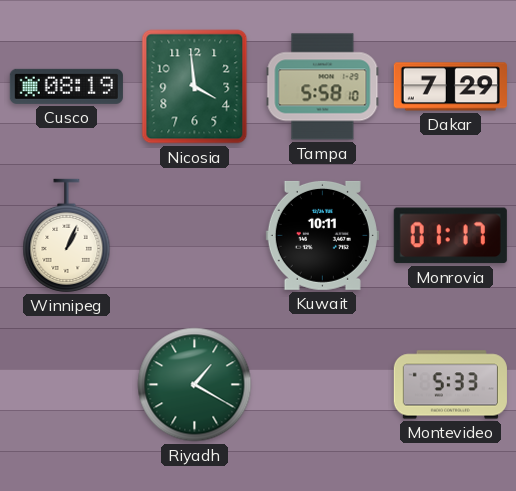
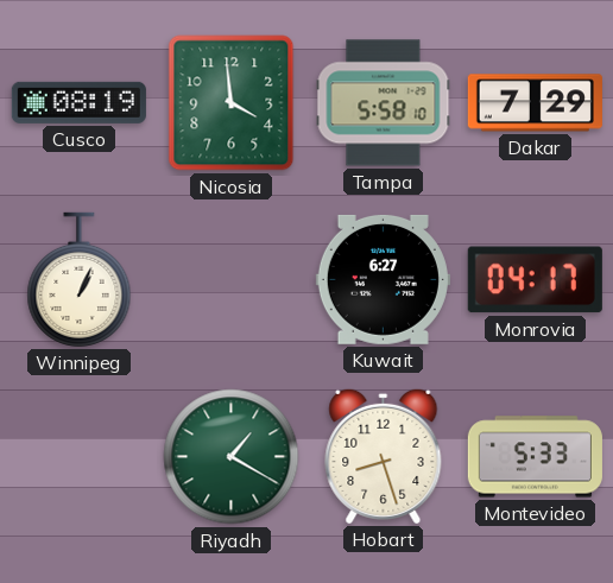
Kuwait: 10:11 -> 6:27 (383, 279)
Monrovia: 01:17 -> 04:17 (535, 280)
Hobart: none -> 8:27 (384, 456)
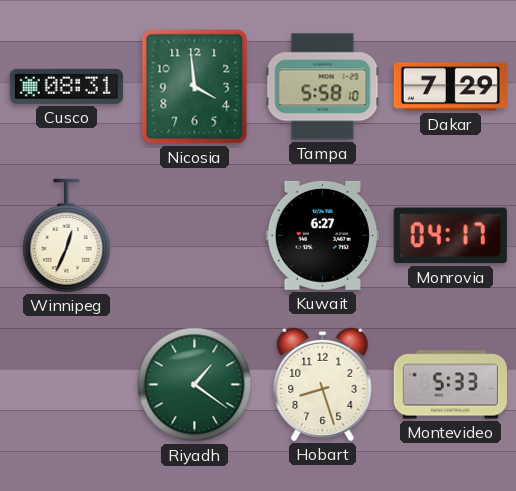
Cusco: 08:19 -> 08:31 (66, 86)
Winnipeg: 1:04 -> 12:34 (67, 235)
Riyadh: 1:20 -> 1:21 (195, 385)
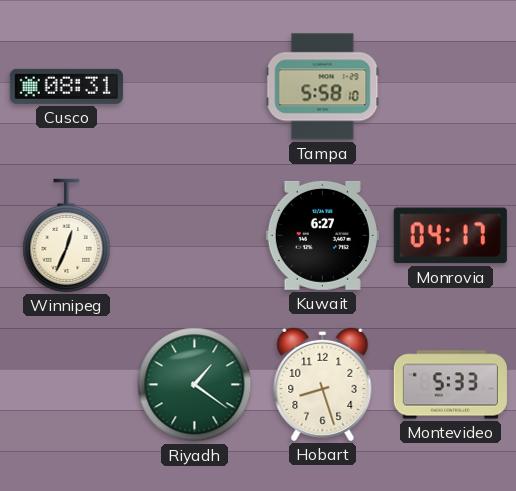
Nicosia: 3:59 -> none (195, 87)
Dakar: 7:29 -> none (450, 87)
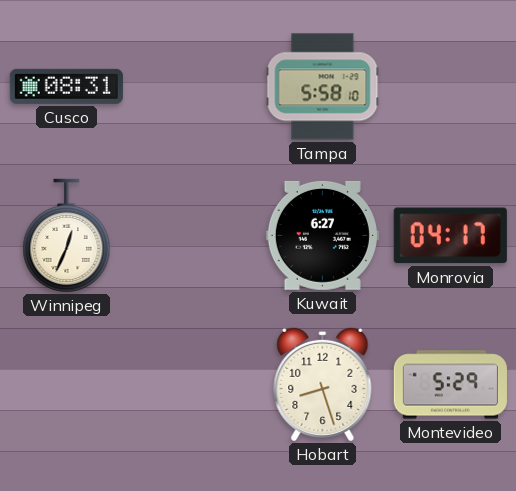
Riyadh: 1:21 -> none (195, 385)
Montevideo: 5:33 -> 5:29 (450, 385)
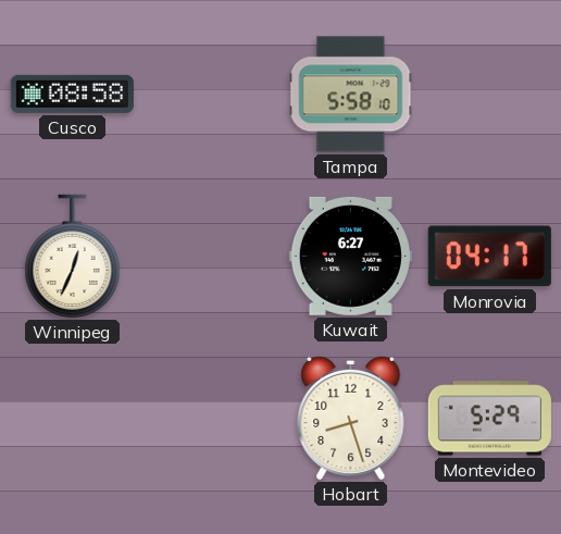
Cusco: 08:31 -> 08:58 (72, 94)
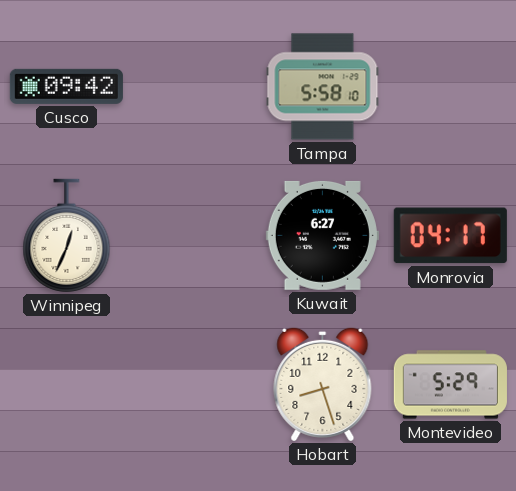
Cusco: 08:58 -> 09:42 (66, 86)
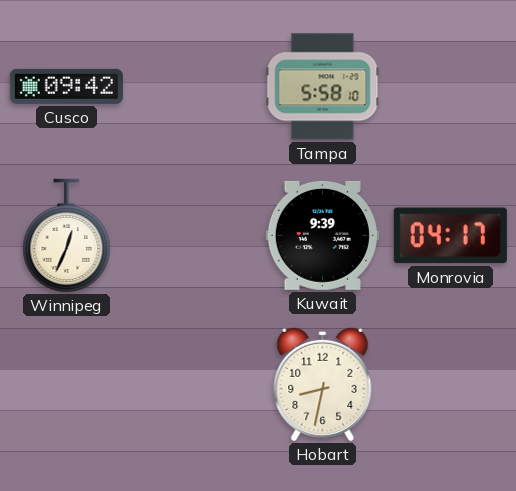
Kuwait: 6:27 -> 9:39 (322, 235)
Hobart: 8:27 -> 8:32 (323, 384)
Montevideo: 5:29 -> none (450, 385)
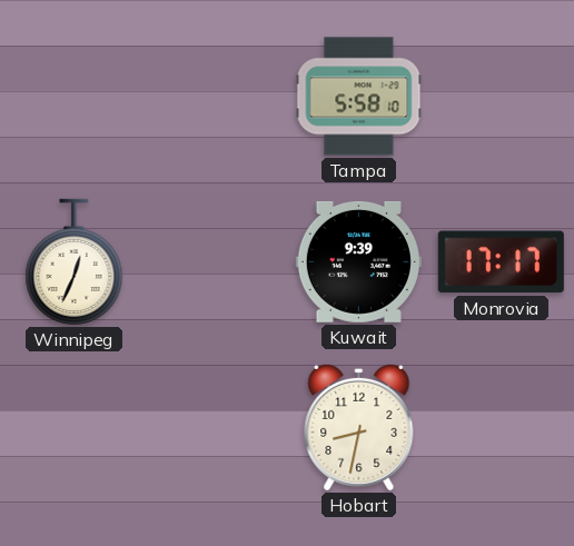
Cusco: 09:42 -> none (66, 86)
Monrovia: 04:17 -> 17:17 (501, 262)
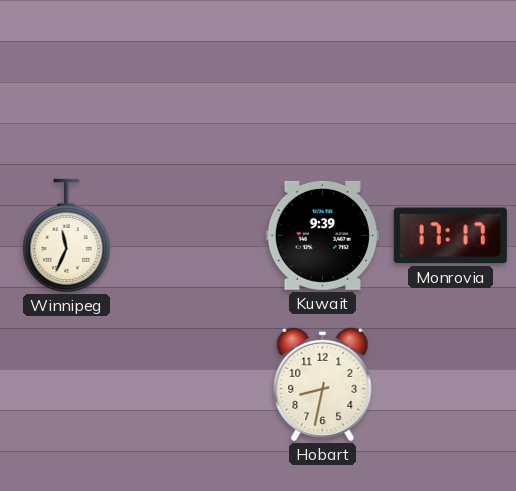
Tampa: 5:58 -> none (359, 97)
Winnipeg: 12:34 -> 11:34 (67, 235)
